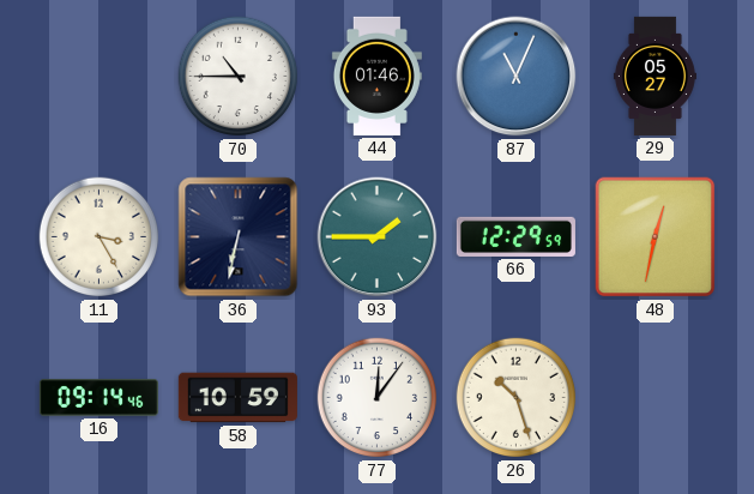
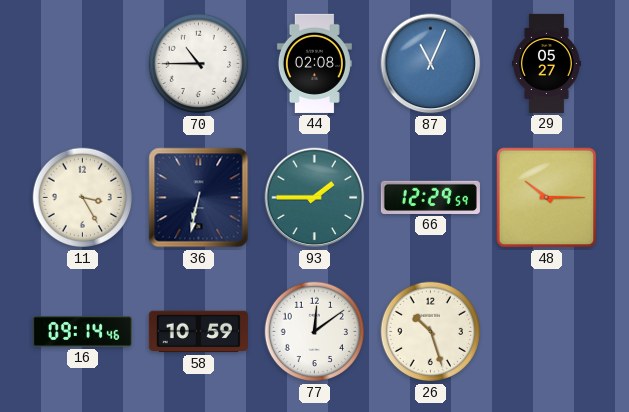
44: 01:46 -> 02:08 (314, 63)
48: 12:32 -> 10:15 (547, 198)
77: 12:06 -> 12:09 (315, 332)
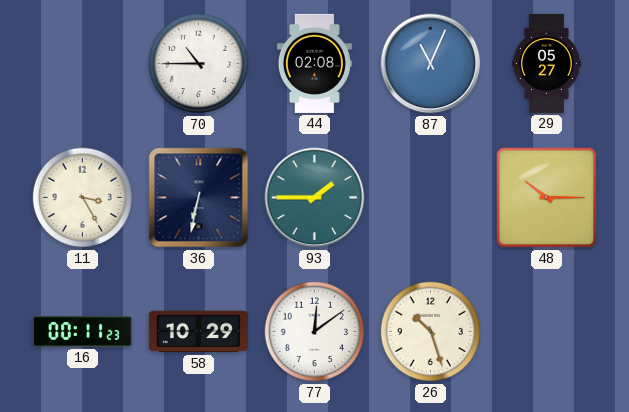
66: 12:29 -> none (430, 197)
16: 09:14 -> 00:11 (82, 332)
58: 10:59 -> 10:29 (198, 332)
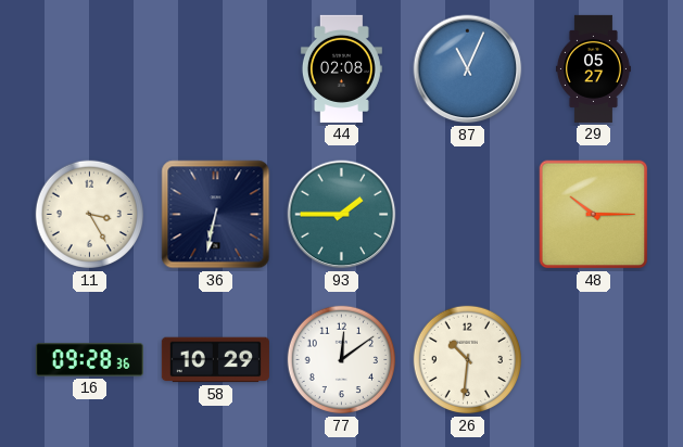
70: 10:45 -> none (199, 64)
16: 00:11 -> 09:28 (89, 360)
26: 10:27 -> 10:31 (468, 360)
